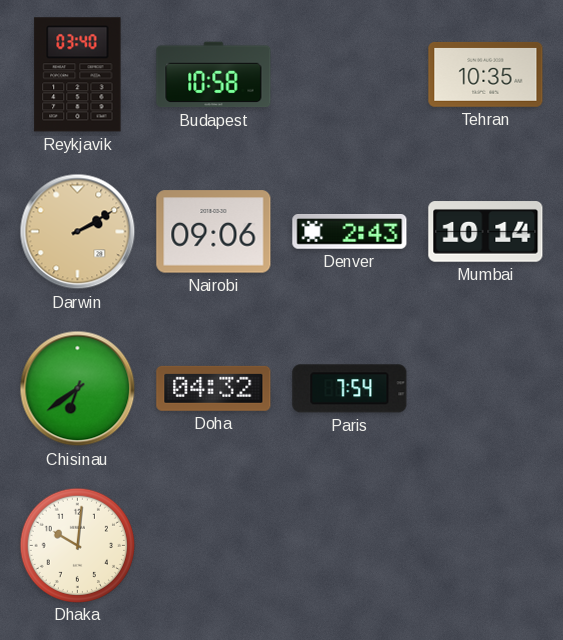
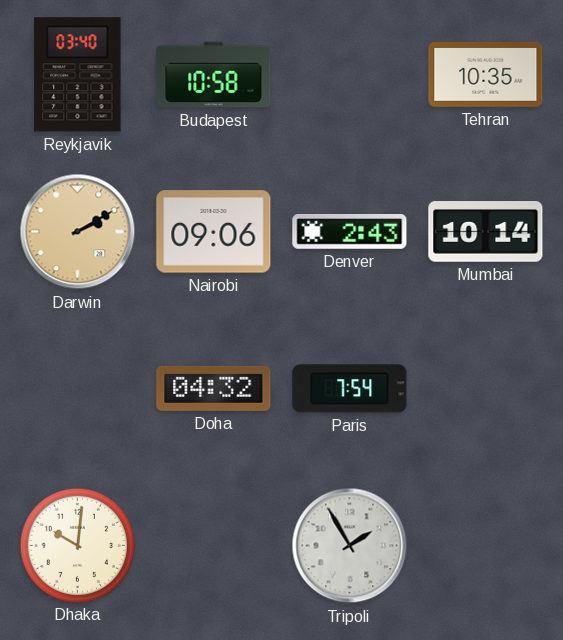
Chisinau: 6:39 -> none (78, 389)
Tripoli: none -> 1:55 (350, 546)
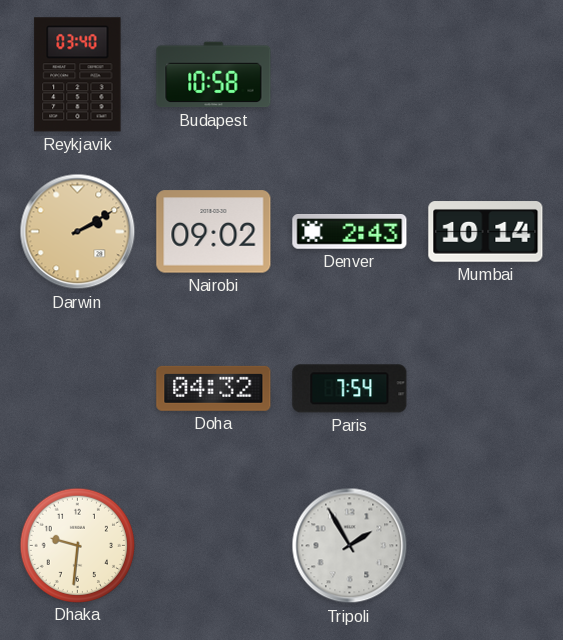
Tehran: 10:35 -> none (486, 74)
Nairobi: 09:06 -> 09:02 (214, 232)
Dhaka: 10:01 -> 9:31 (77, 545)
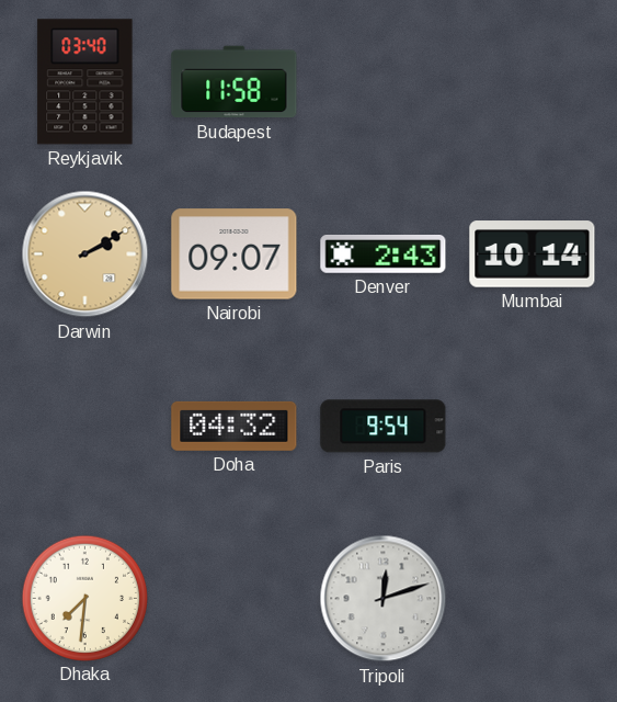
Budapest: 10:58 -> 11:58 (235, 82)
Nairobi: 09:02 -> 09:07 (235, 254)
Paris: 7:54 -> 9:54 (384, 427)
Dhaka: 9:31 -> 7:31 (84, 598)
Tripoli: 1:55 -> 12:12 (384, 599)
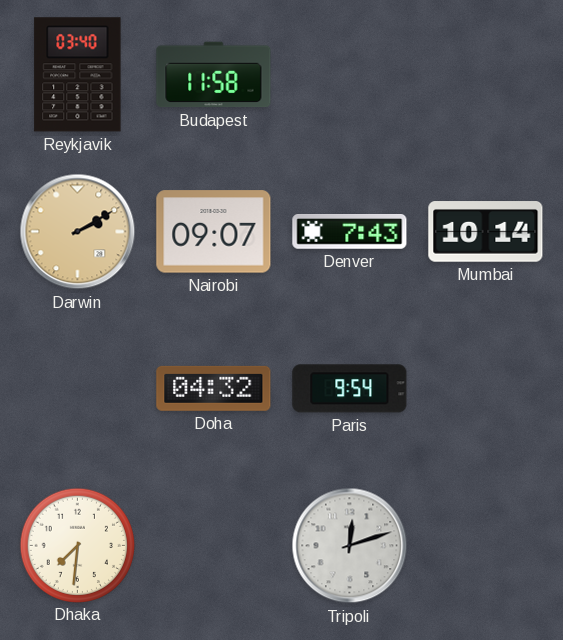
Denver: 2:43 -> 7:43 (350, 232)
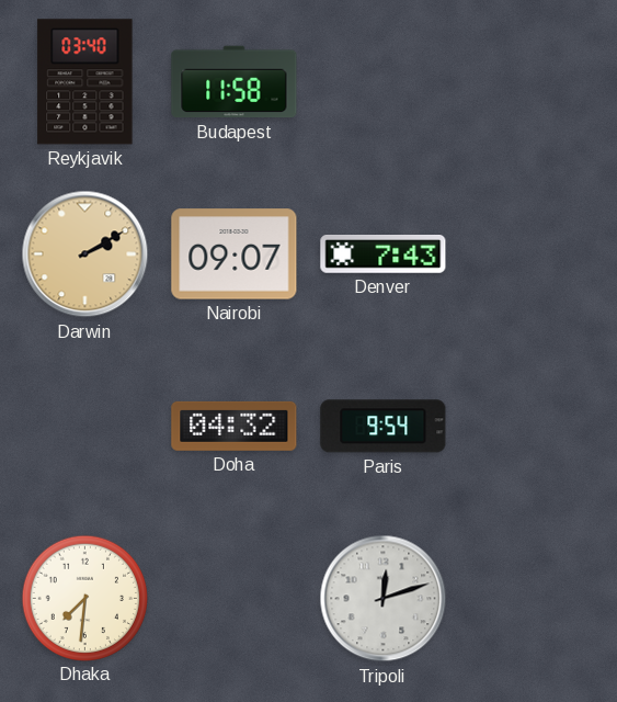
Mumbai: 10:14 -> none (486, 232)
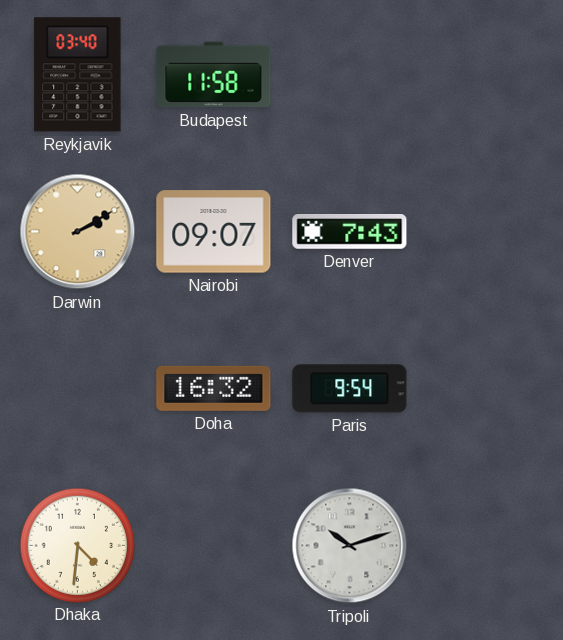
Doha: 04:32 -> 16:32 (214, 388)
Dhaka: 7:31 -> 4:31 (77, 545)
Tripoli: 12:12 -> 10:12 (350, 546)
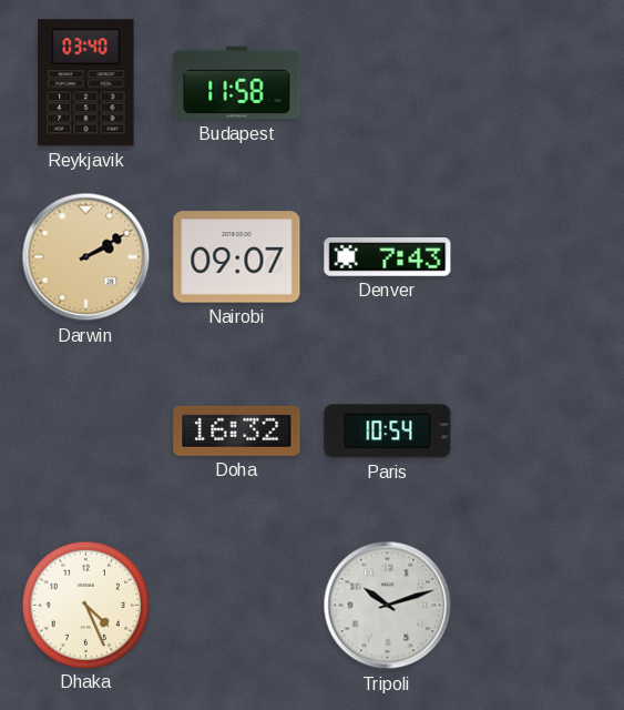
Paris: 9:54 -> 10:54 (388, 432)
Dhaka: 4:31 -> 4:26 (85, 605)
